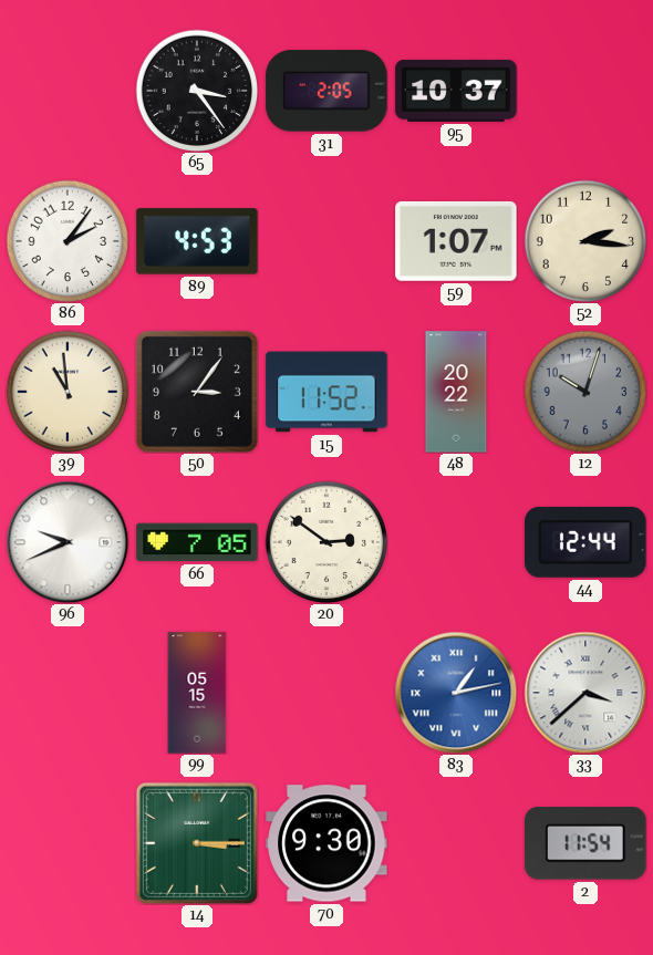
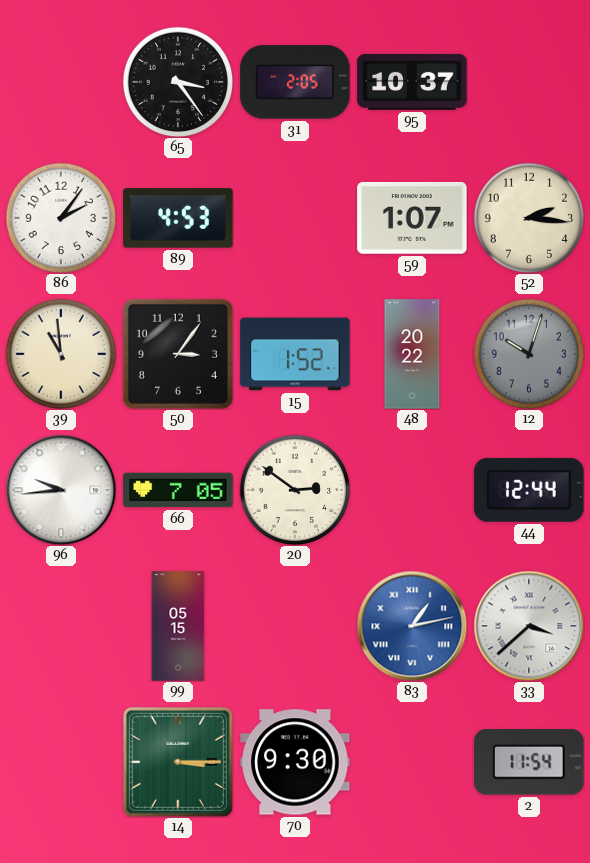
15: 11:52 -> 1:52 (295, 354)
96: 9:41 -> 9:44 (61, 490)
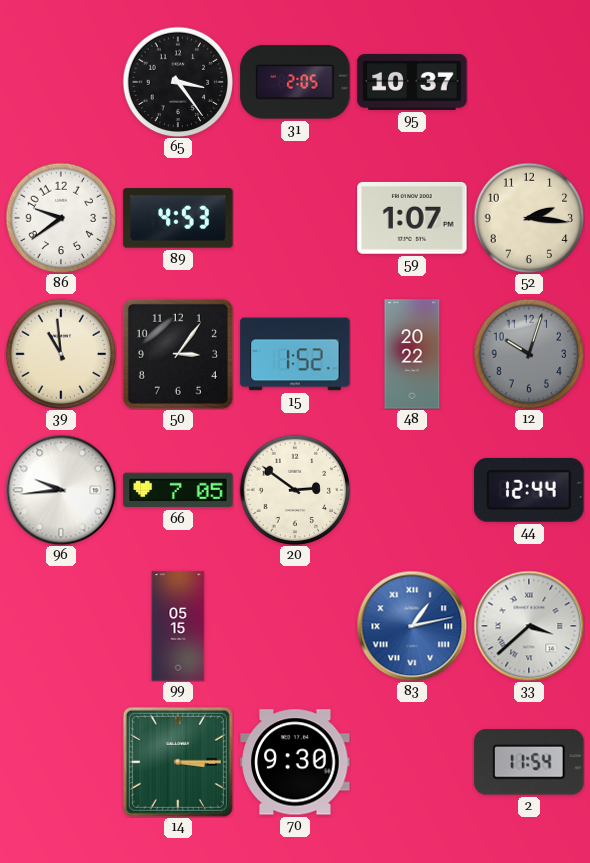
86: 2:06 -> 9:39 (61, 218)
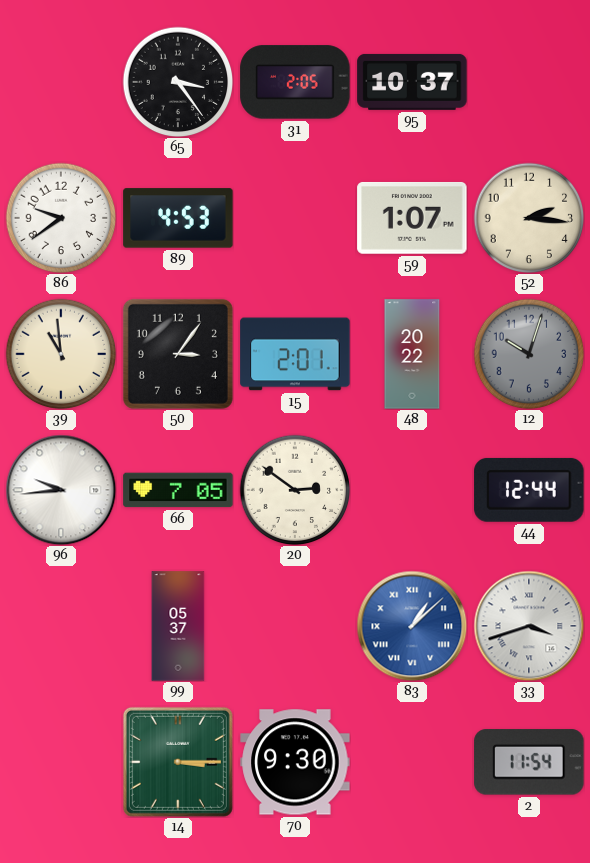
15: 1:52 -> 2:01 (295, 354)
99: 05:15 -> 05:37 (178, 626)
83: 1:13 -> 1:08 (412, 626)
33: 3:38 -> 3:42 (529, 626)
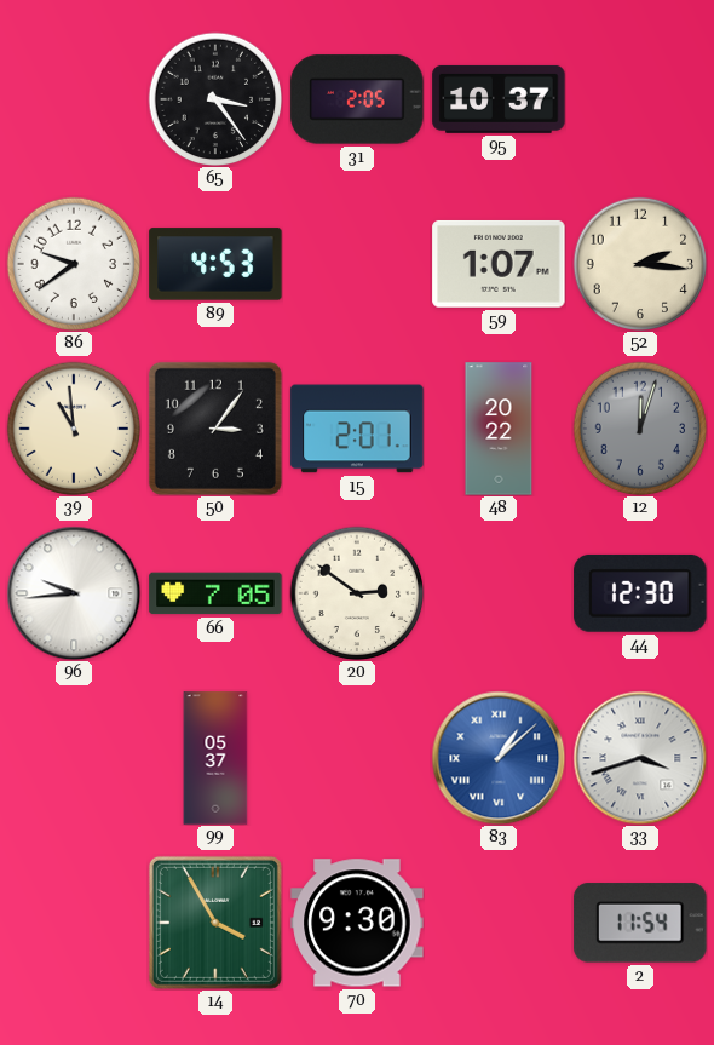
12: 10:03 -> 12:03 (640, 429)
44: 12:44 -> 12:30 (640, 593)
14: 3:15 -> 3:55 (215, 923)
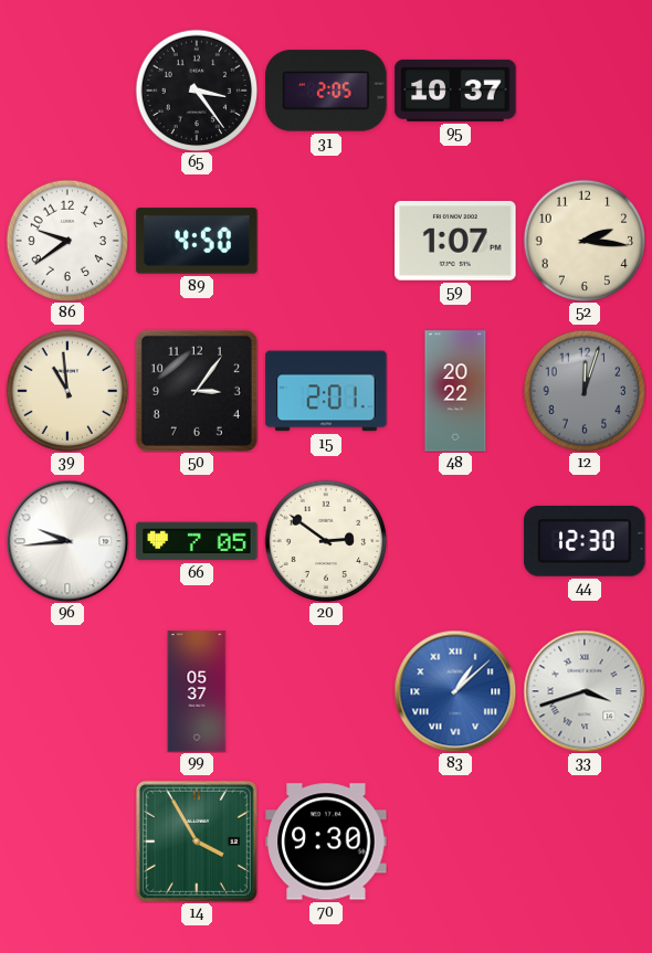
89: 4:53 -> 4:50 (197, 241)
2: 11:54 -> none (640, 923)
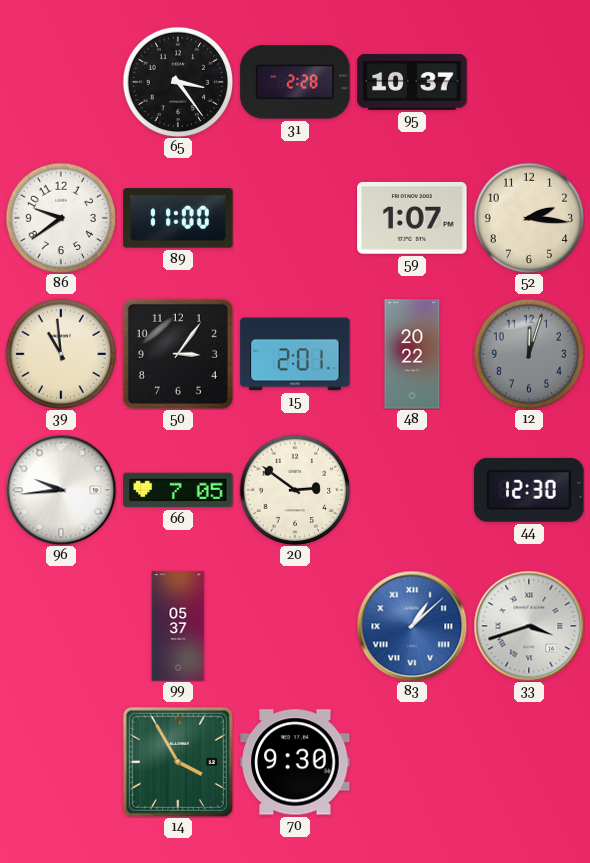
31: 2:05 -> 2:28 (295, 82)
89: 4:50 -> 11:00 (178, 218)
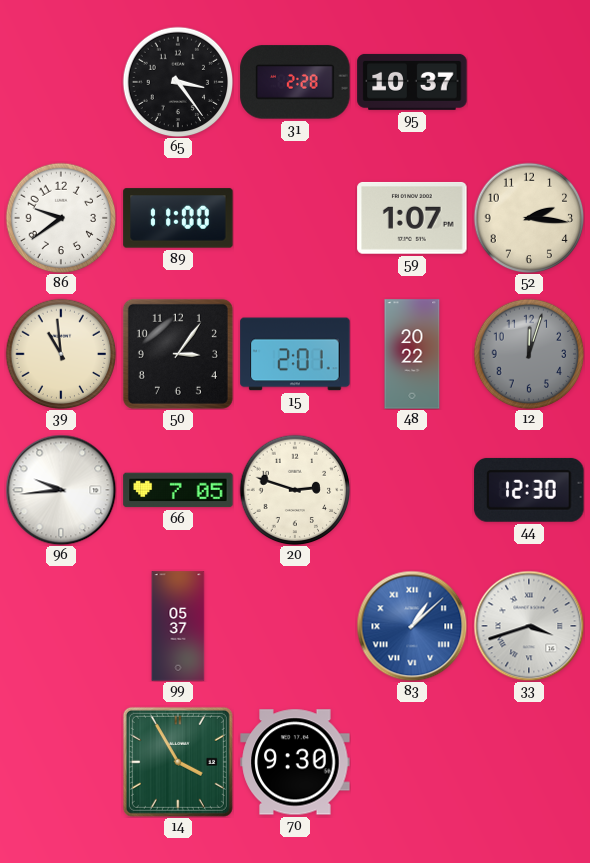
20: 2:51 -> 2:48 (295, 490)
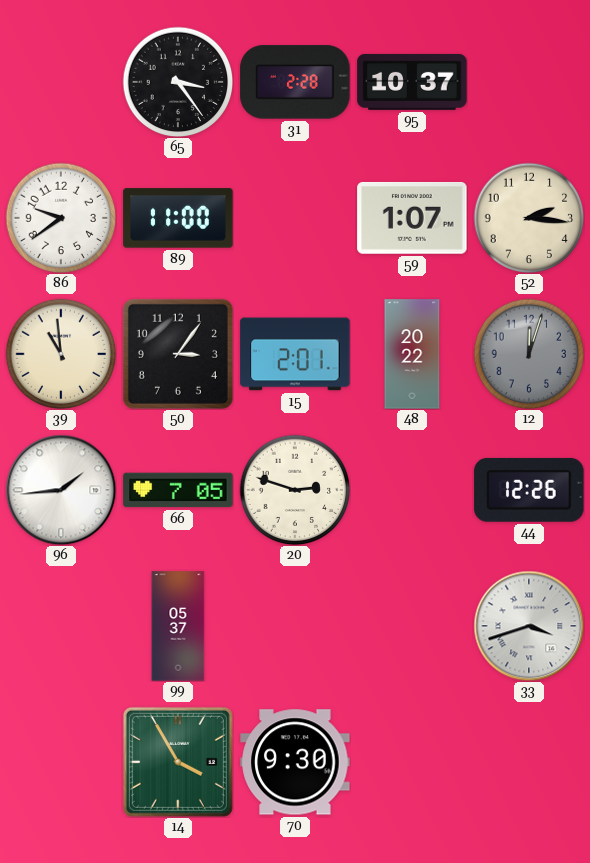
96: 9:44 -> 1:44 (61, 490)
44: 12:30 -> 12:26 (529, 490)
83: 1:08 -> none (412, 626)
